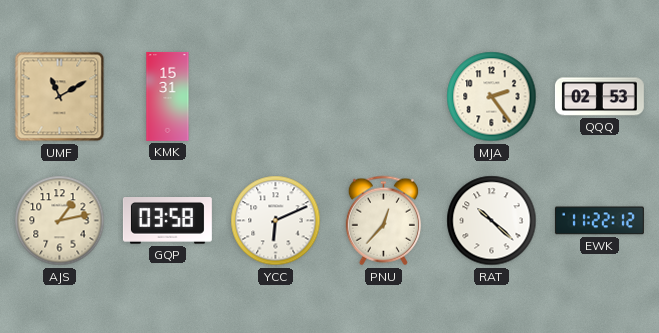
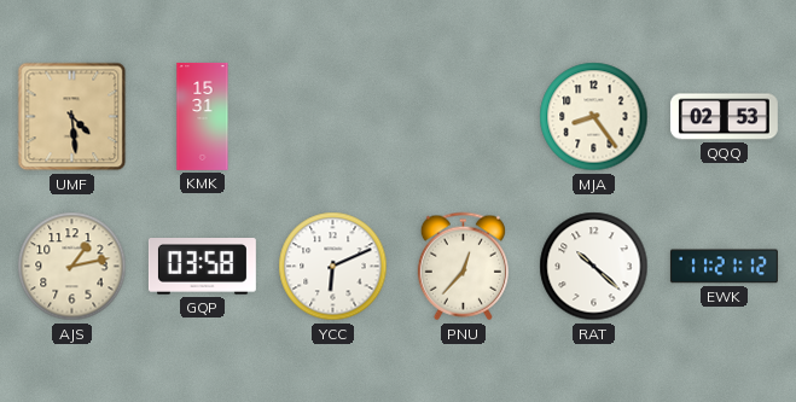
UMF: 11:10 -> 4:29 (72, 117)
MJA: 2:24 -> 8:24 (594, 117)
EWK: 11:22 -> 11:21 (724, 267)
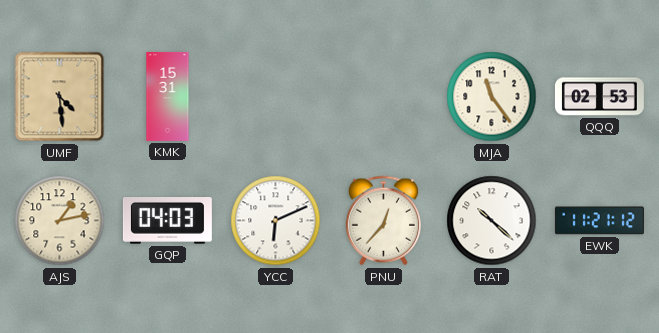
MJA: 8:24 -> 11:24 (492, 97)
GQP: 03:58 -> 04:03 (167, 221)
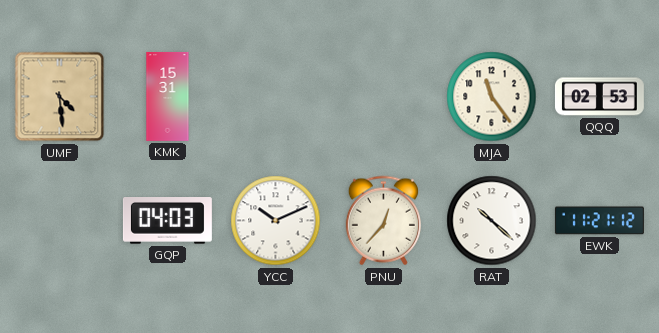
AJS: 1:13 -> none (60, 221)
YCC: 6:11 -> 10:11 (276, 221)
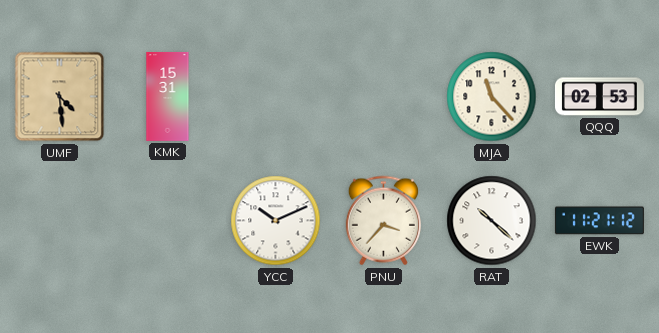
MJA: 11:24 -> 11:23 (492, 97)
GQP: 04:03 -> none (167, 221)
PNU: 12:37 -> 3:37 (383, 221)
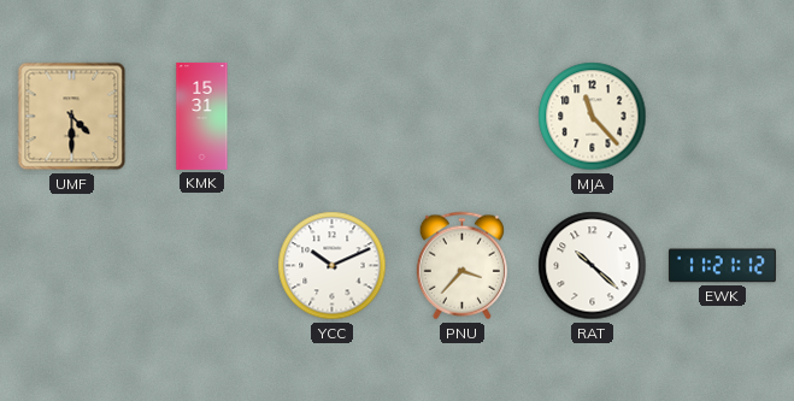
UMF: 4:29 -> 4:30 (72, 117)
QQQ: 02:53 -> none (599, 97)
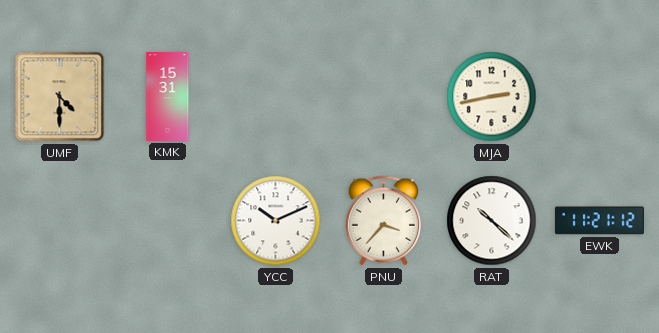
MJA: 11:23 -> 2:43 (492, 97)
